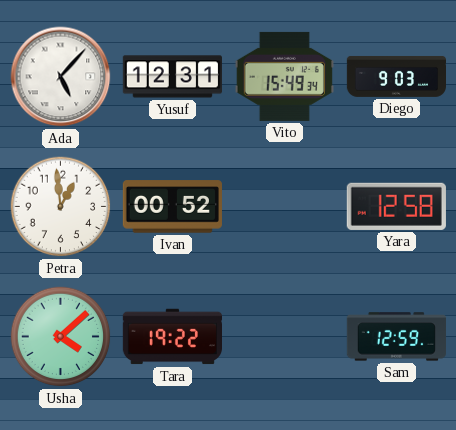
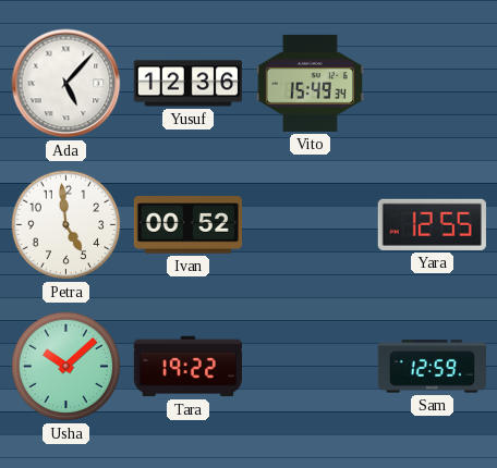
Yusuf: 12:31 -> 12:36 (187, 84)
Diego: 9:03 -> none (396, 76)
Petra: 12:59 -> 4:59 (66, 225)
Yara: 12:58 -> 12:55 (432, 224)
Usha: 4:08 -> 10:08 (66, 367)
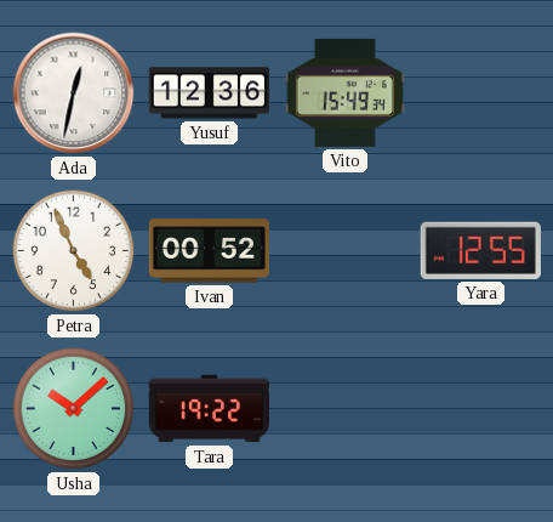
Ada: 5:07 -> 12:32 (74, 93)
Petra: 4:59 -> 4:56 (74, 251)
Sam: 12:59 -> none (432, 367)
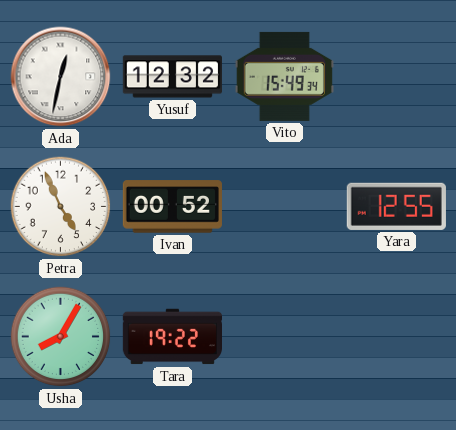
Yusuf: 12:36 -> 12:32 (172, 77)
Usha: 10:08 -> 8:05 (61, 337)
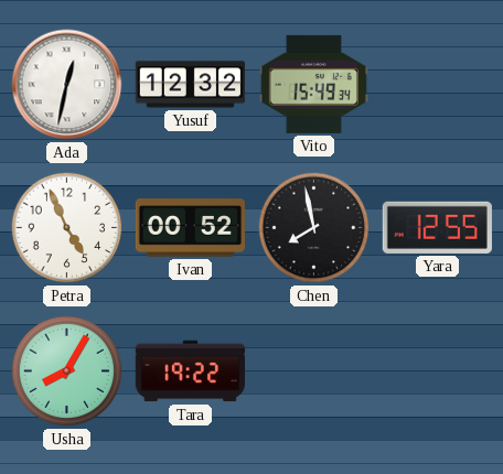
Chen: none -> 7:58 (314, 228)
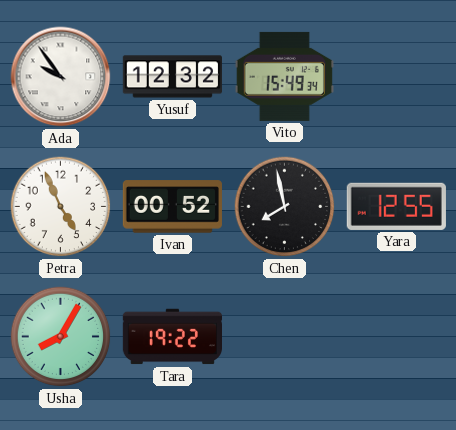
Ada: 12:32 -> 9:54 (61, 77)
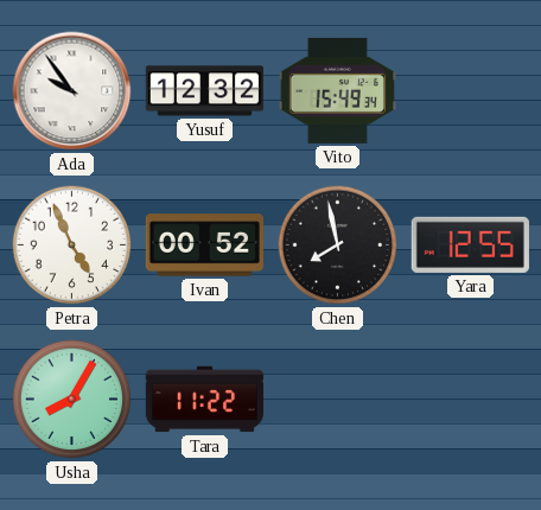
Tara: 19:22 -> 11:22 (204, 400)
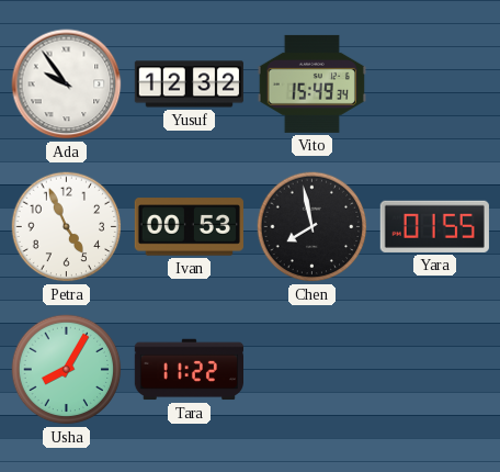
Ivan: 00:52 -> 00:53 (189, 227)
Yara: 12:55 -> 01:55 (434, 226)
